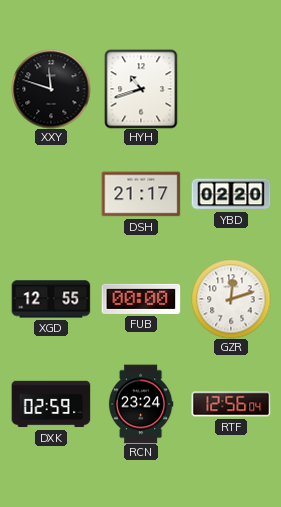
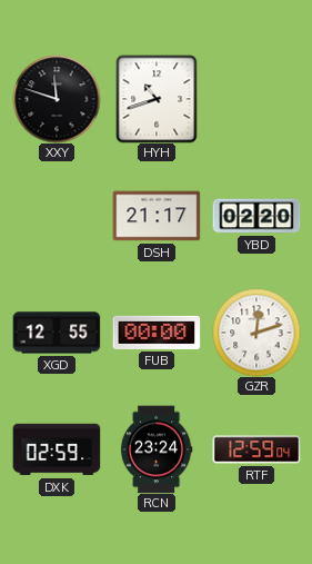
RTF: 12:56 -> 12:59 (256, 449)
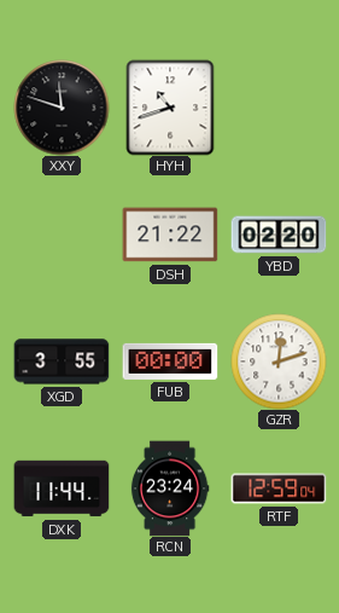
DSH: 21:17 -> 21:22 (170, 235)
XGD: 12:55 -> 3:55 (62, 362)
DXK: 02:59 -> 11:44 (62, 488)
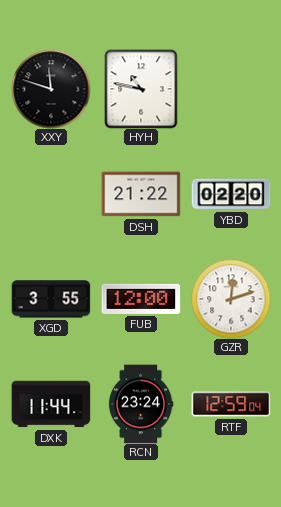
HYH: 10:42 -> 10:47 (141, 89)
FUB: 00:00 -> 12:00 (141, 299)
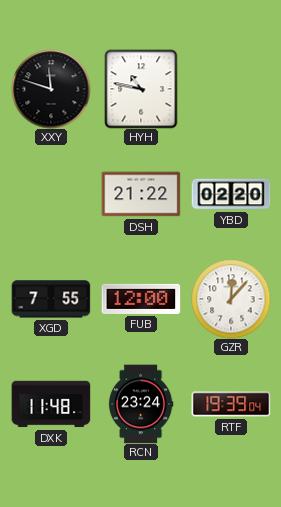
XGD: 3:55 -> 7:55 (51, 299)
GZR: 12:12 -> 12:07 (231, 299)
DXK: 11:44 -> 11:48 (51, 404)
RTF: 12:59 -> 19:39 (231, 404)
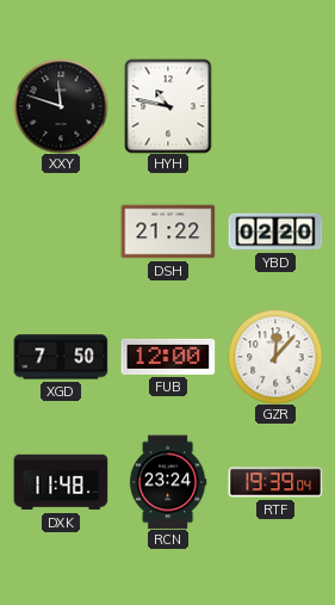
XGD: 7:55 -> 7:50 (61, 357)
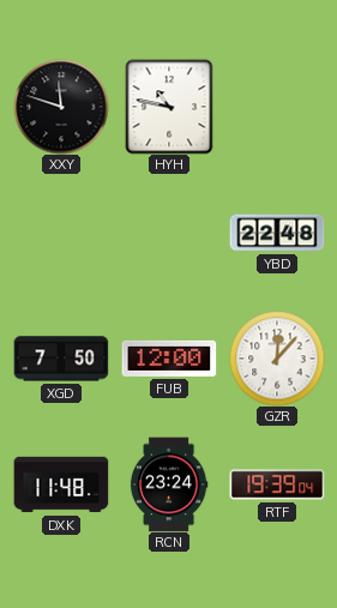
DSH: 21:22 -> none (168, 231)
YBD: 02:20 -> 22:48 (277, 233)
